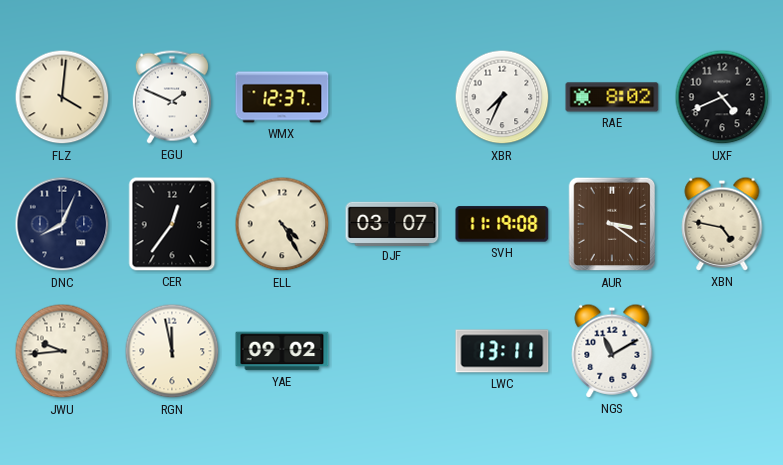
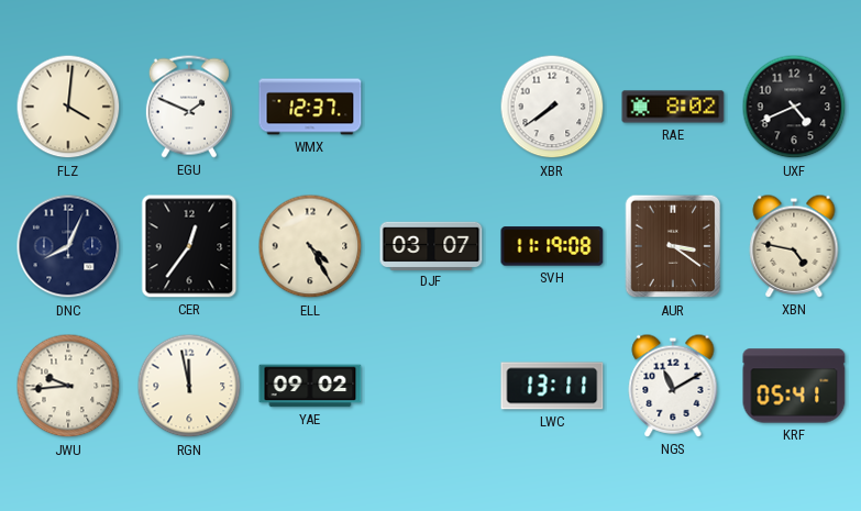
XBR: 7:34 -> 7:39 (552, 107)
KRF: none -> 05:41 (794, 386)
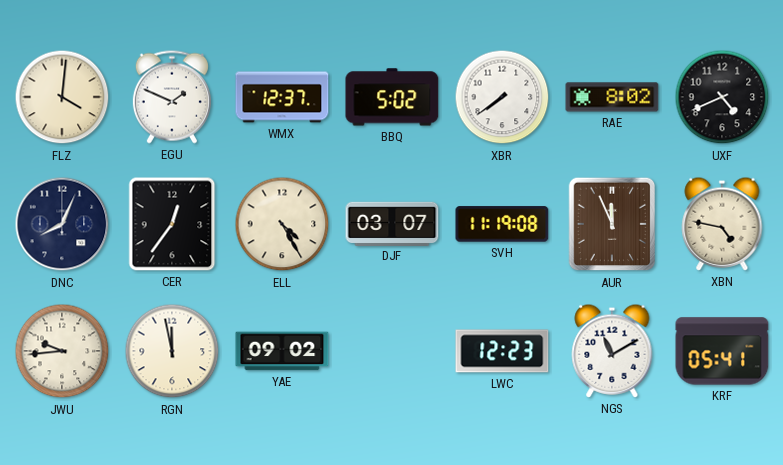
BBQ: none -> 5:02 (392, 97)
AUR: 3:21 -> 11:56 (612, 224)
LWC: 13:11 -> 12:23 (502, 351)
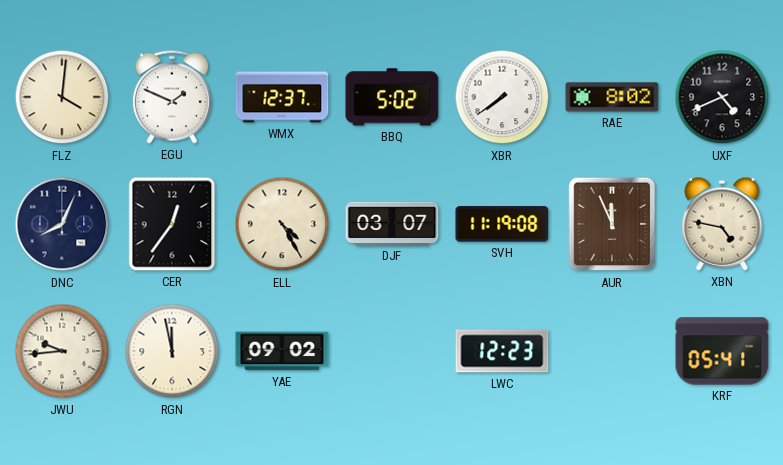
NGS: 11:10 -> none (612, 351)
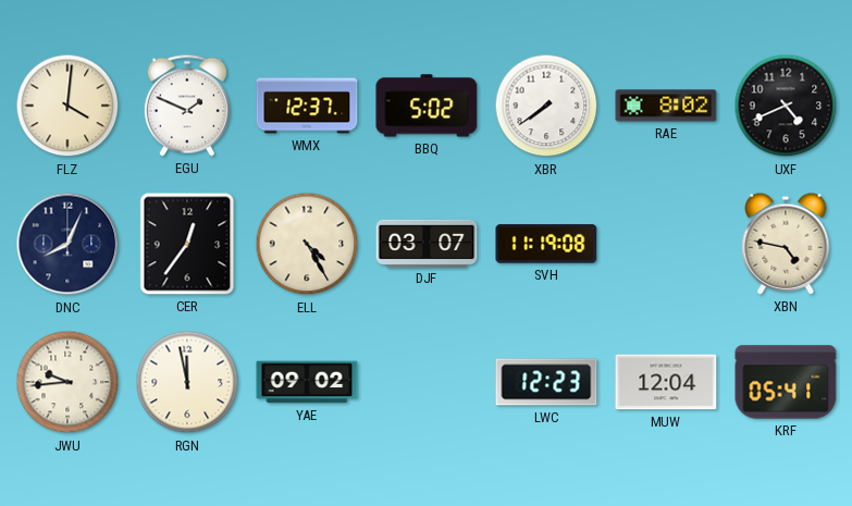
AUR: 11:56 -> none (612, 224)
MUW: none -> 12:04 (666, 382)
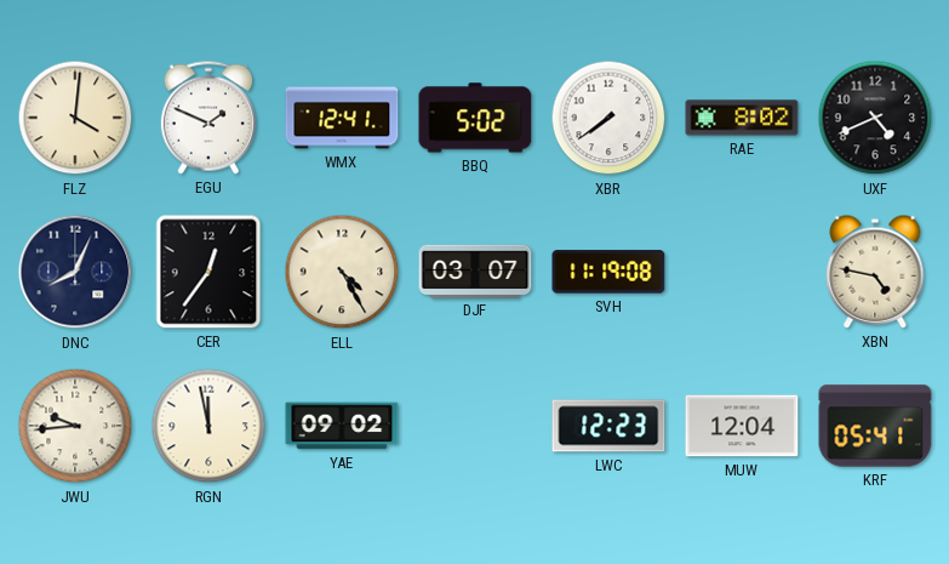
WMX: 12:37 -> 12:41 (342, 118)
